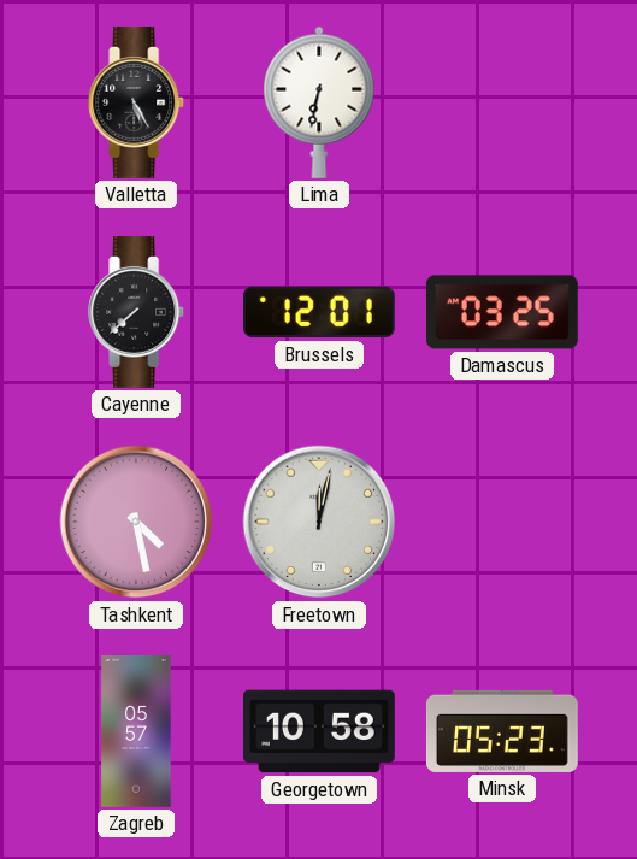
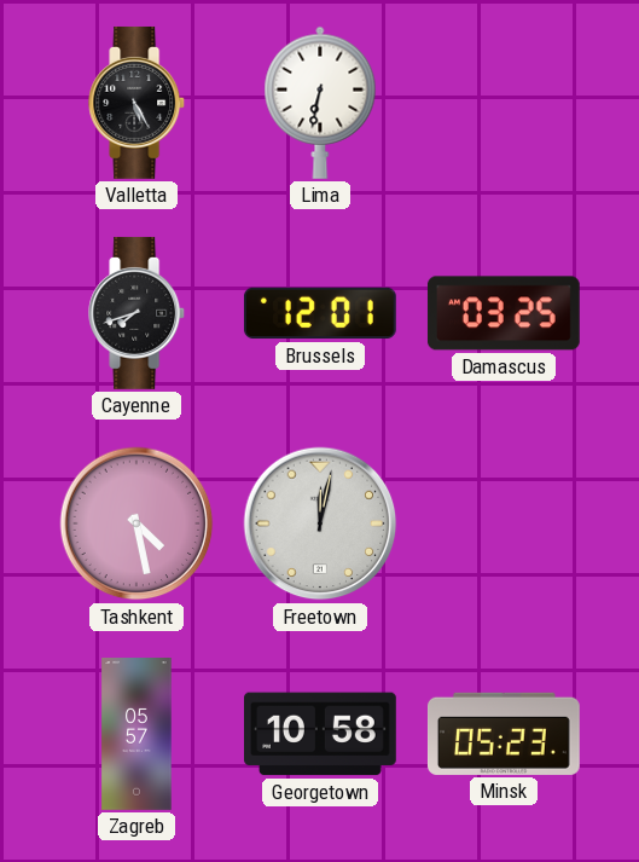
Cayenne: 7:38 -> 7:42 (138, 313)
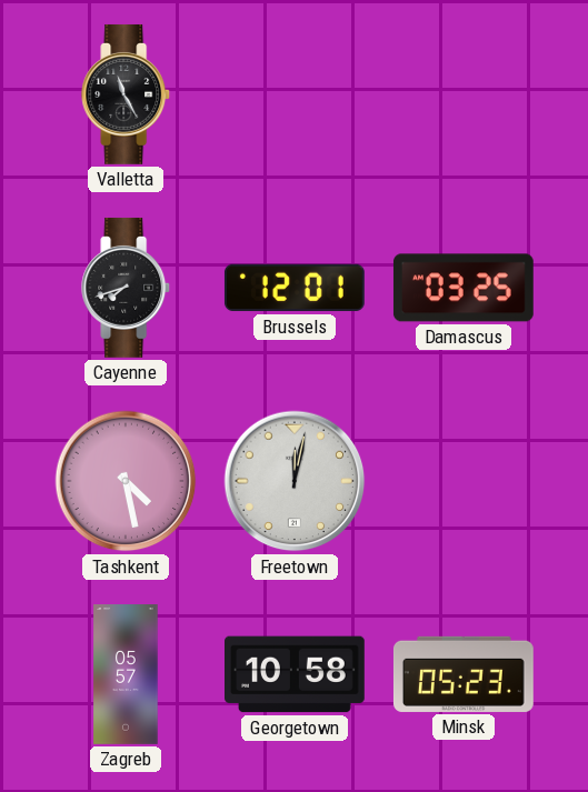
Valletta: 5:25 -> 11:25 (127, 94)
Lima: 6:32 -> none (320, 103)
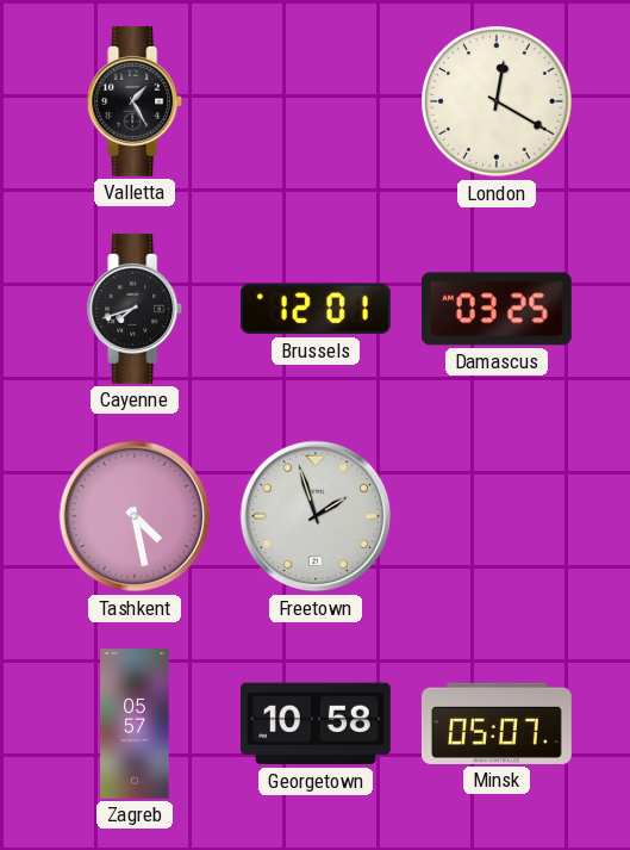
Valletta: 11:25 -> 1:25 (136, 101)
London: none -> 12:20 (497, 101)
Freetown: 12:02 -> 1:57 (316, 516)
Minsk: 05:23 -> 05:07 (497, 724)
